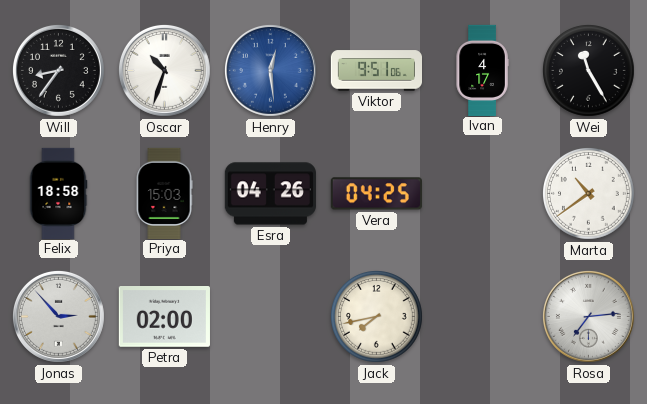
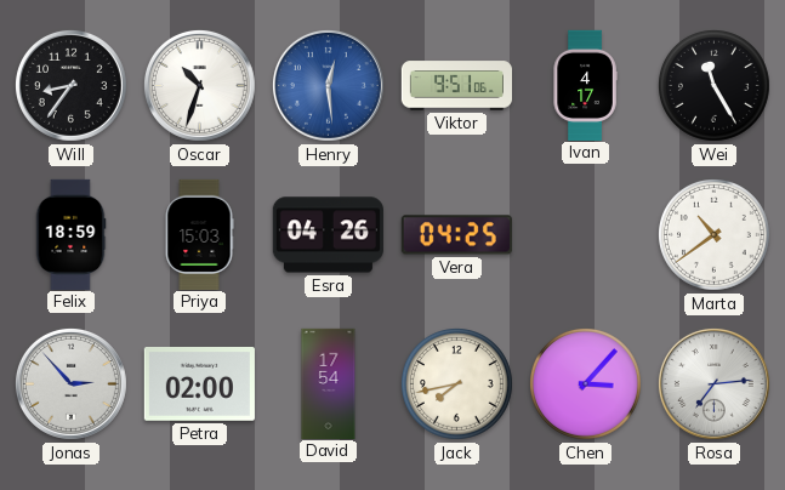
Felix: 18:58 -> 18:59 (70, 234)
David: none -> 17:54 (329, 383)
Chen: none -> 3:07 (586, 384)
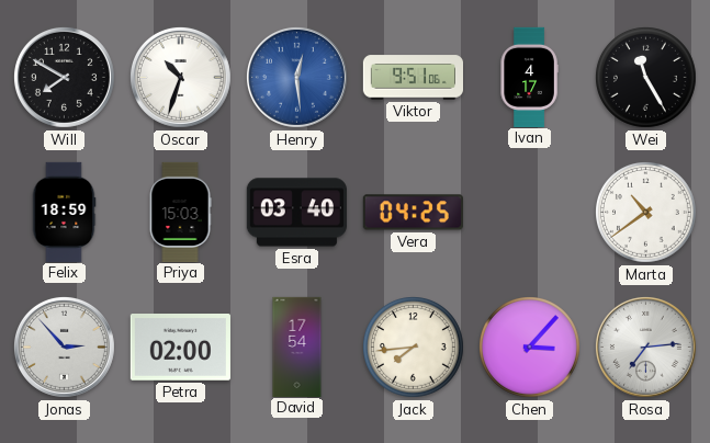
Will: 8:36 -> 7:50 (64, 77)
Esra: 04:26 -> 03:40 (296, 213)
Jack: 7:43 -> 7:44 (414, 348)
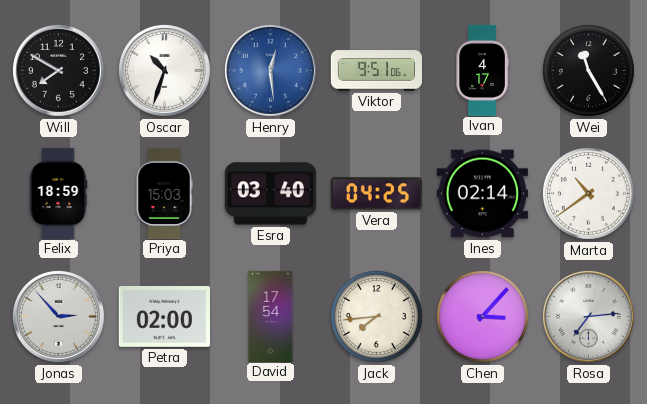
Ines: none -> 02:14 (482, 194)
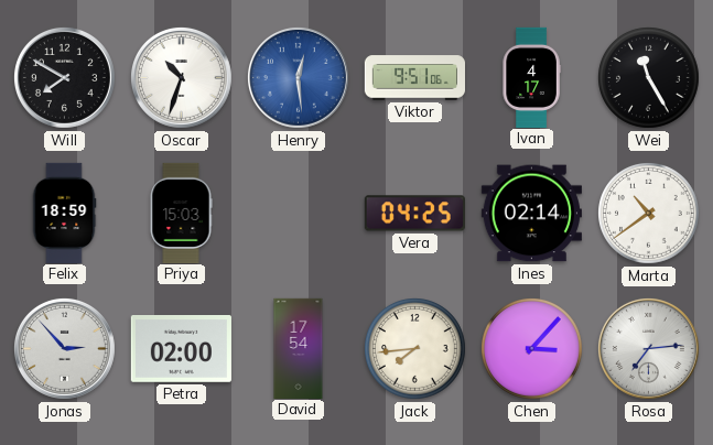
Esra: 03:40 -> none (270, 194)
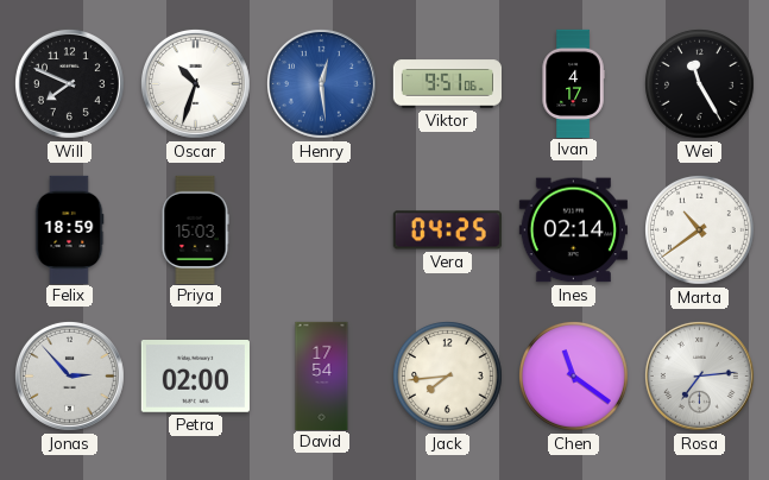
Will: 7:50 -> 7:49 (69, 83)
Chen: 3:07 -> 11:21 (574, 377)
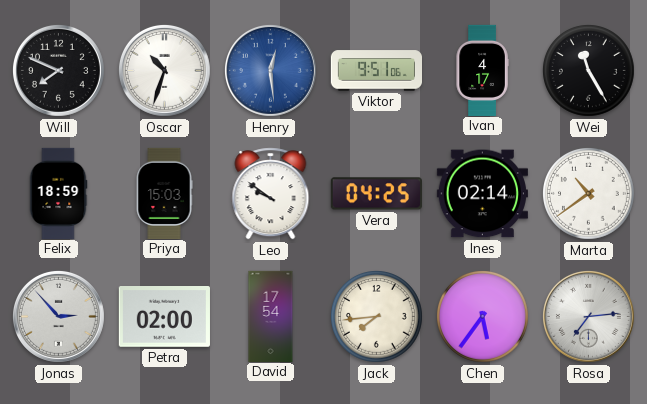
Leo: none -> 9:51 (271, 194)
Chen: 11:21 -> 5:36 (483, 317)
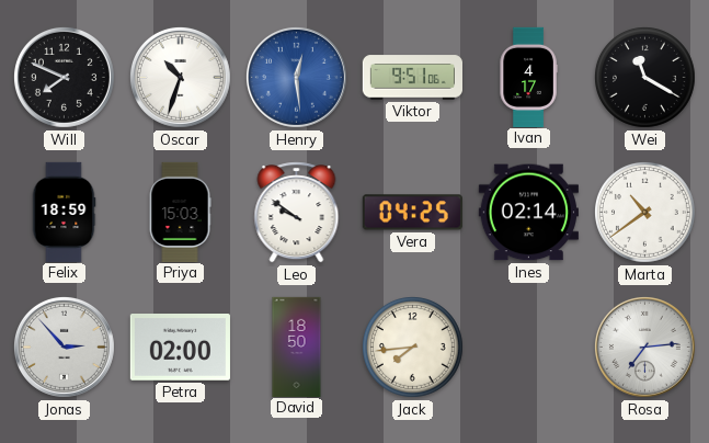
Wei: 11:25 -> 11:20 (645, 78)
David: 17:54 -> 18:50 (297, 347)
Chen: 5:36 -> none (483, 317)
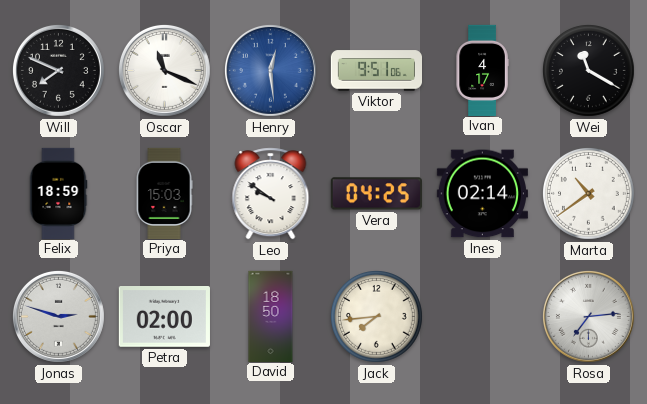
Oscar: 10:33 -> 11:19 (164, 70)
Jonas: 2:53 -> 2:48 (58, 316)
